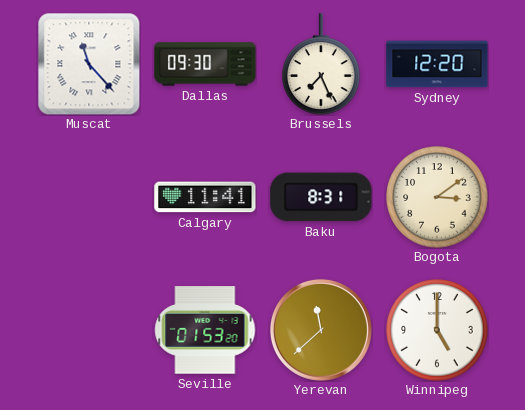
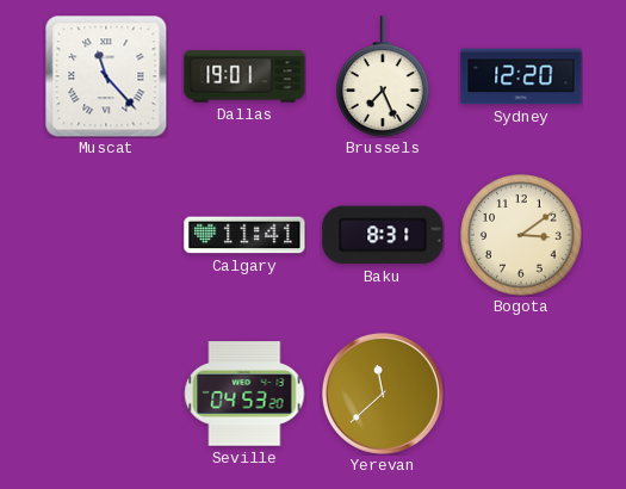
Dallas: 09:30 -> 19:01 (244, 76)
Seville: 01:53 -> 04:53 (244, 394)
Winnipeg: 5:00 -> none (437, 330)
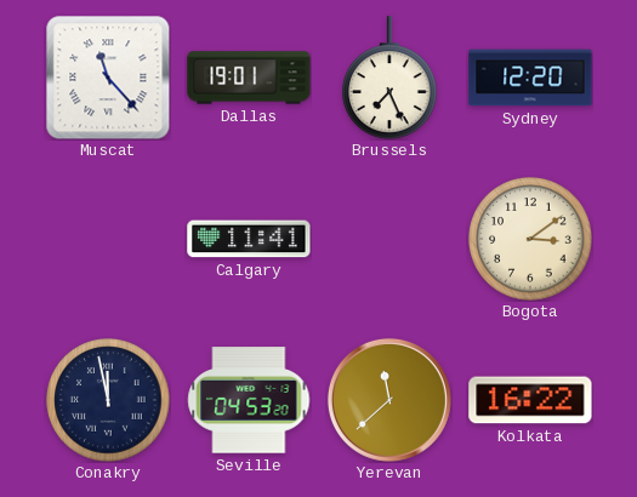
Baku: 8:31 -> none (383, 235)
Conakry: none -> 11:58 (108, 400)
Kolkata: none -> 16:22 (530, 400)
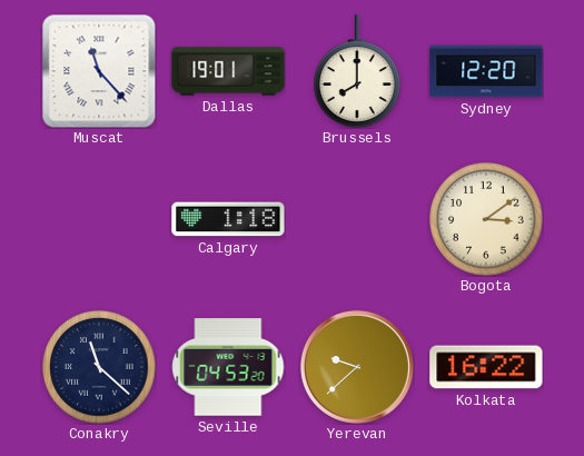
Brussels: 7:26 -> 8:00 (357, 71)
Calgary: 11:41 -> 1:18 (228, 219)
Conakry: 11:58 -> 11:22 (99, 367)
Yerevan: 11:38 -> 9:38 (357, 367)
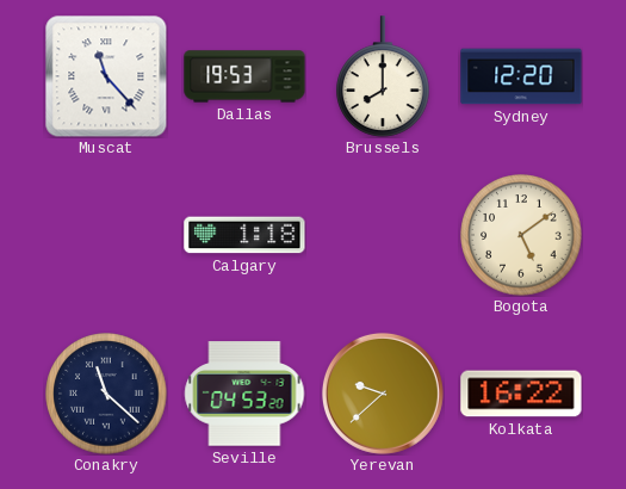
Dallas: 19:01 -> 19:53 (244, 76)
Bogota: 3:09 -> 5:09 (521, 235)
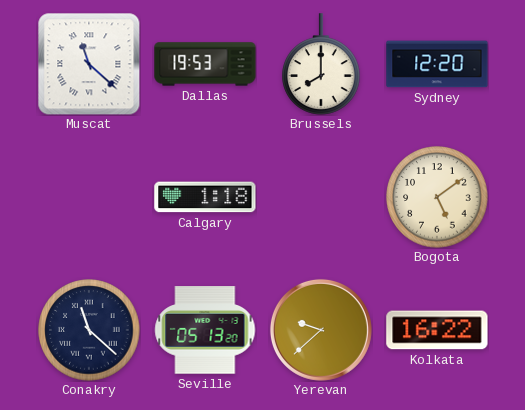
Muscat: 11:23 -> 11:22 (89, 64)
Seville: 04:53 -> 05:13 (205, 330)
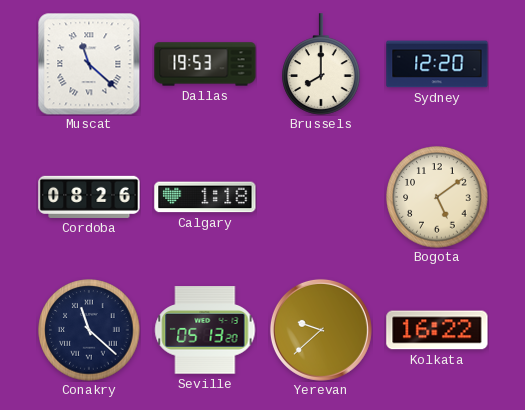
Cordoba: none -> 08:26 (89, 197)
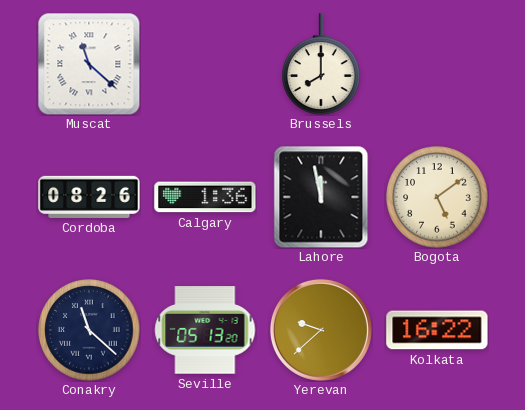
Dallas: 19:53 -> none (205, 64)
Sydney: 12:20 -> none (437, 64)
Calgary: 1:18 -> 1:36 (205, 197)
Lahore: none -> 11:58 (321, 197)
